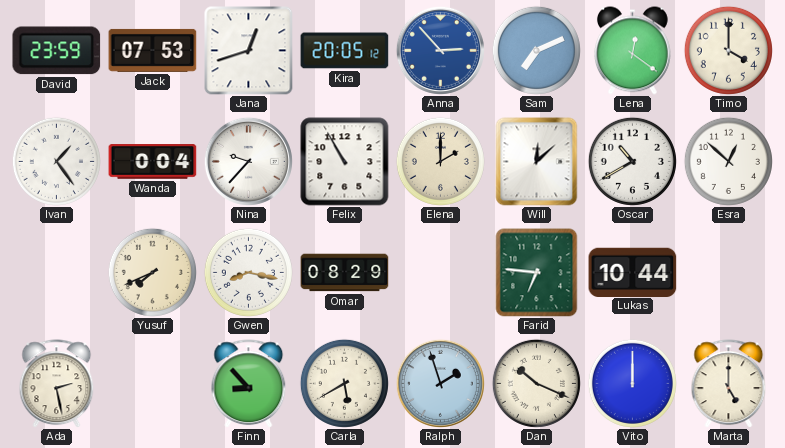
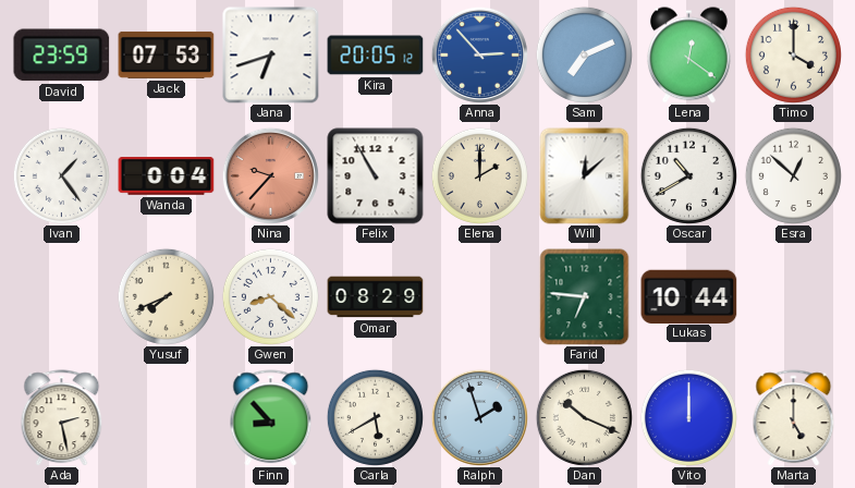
Jana: 12:42 -> 6:42 (271, 56)
Nina dial: white -> salmon (270, 175)
Gwen: 8:17 -> 8:22 (270, 296)
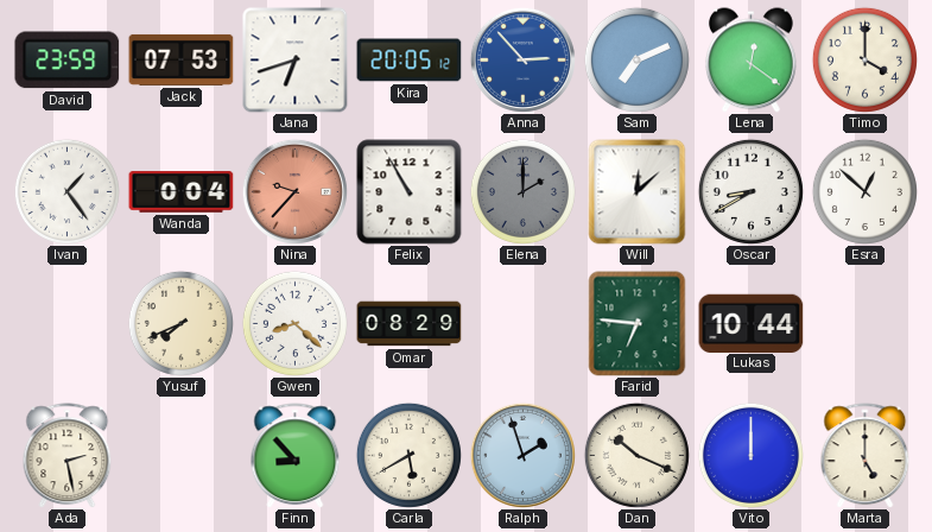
Elena dial: cream -> grey (522, 191)
Oscar: 10:40 -> 8:40 (750, 191)
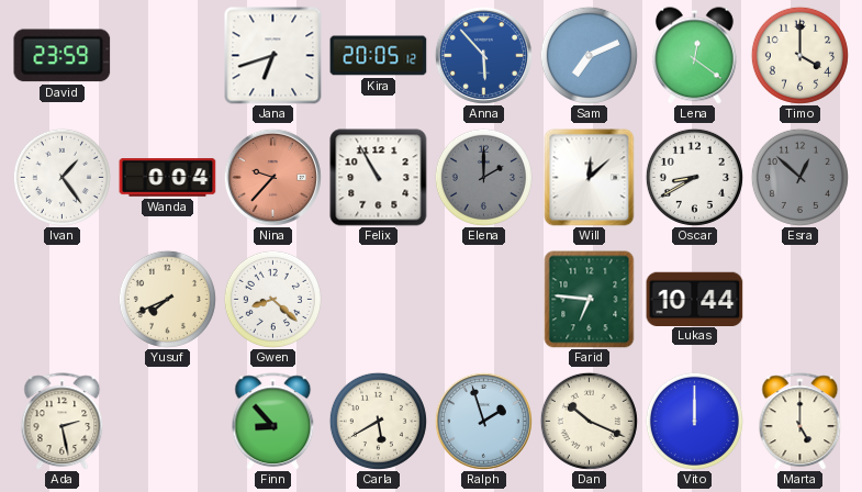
Jack: 07:53 -> none (182, 59)
Anna: 2:53 -> 5:53 (483, 55)
Esra dial: white -> grey (799, 177)
Omar: 08:29 -> none (410, 324)
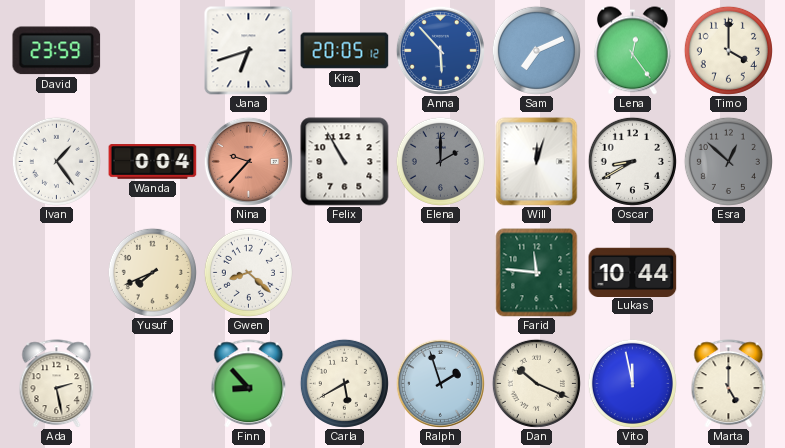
Lena: 12:21 -> 12:24 (632, 51)
Will: 12:08 -> 12:03 (537, 162)
Farid: 6:46 -> 11:46 (537, 273)
Vito: 12:00 -> 11:58 (632, 383)
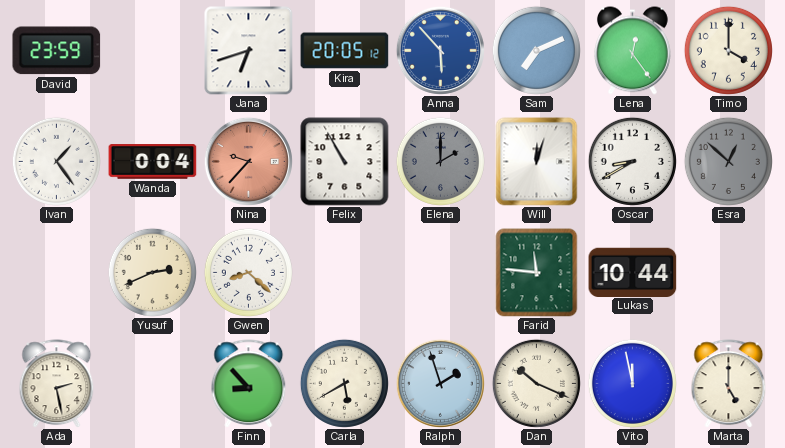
Yusuf: 7:41 -> 2:41 (152, 272)
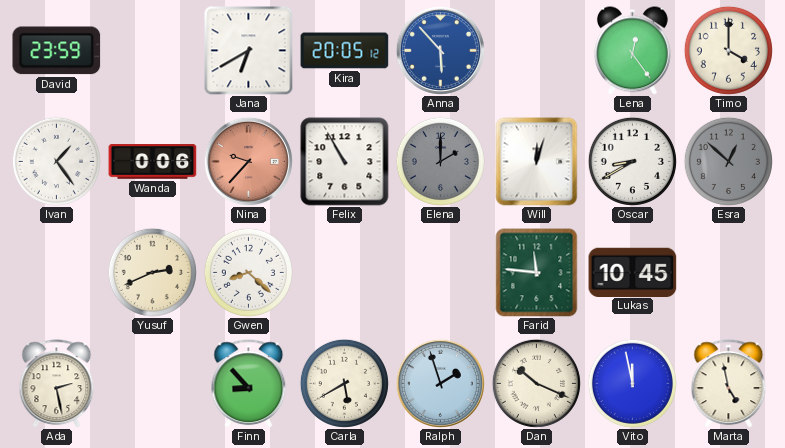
Jana: 6:42 -> 6:40 (249, 51)
Sam: 7:11 -> none (536, 50)
Wanda: 0:04 -> 0:06 (153, 162)
Lukas: 10:44 -> 10:45 (633, 272)
Marta: 5:00 -> 4:58 (729, 384)
